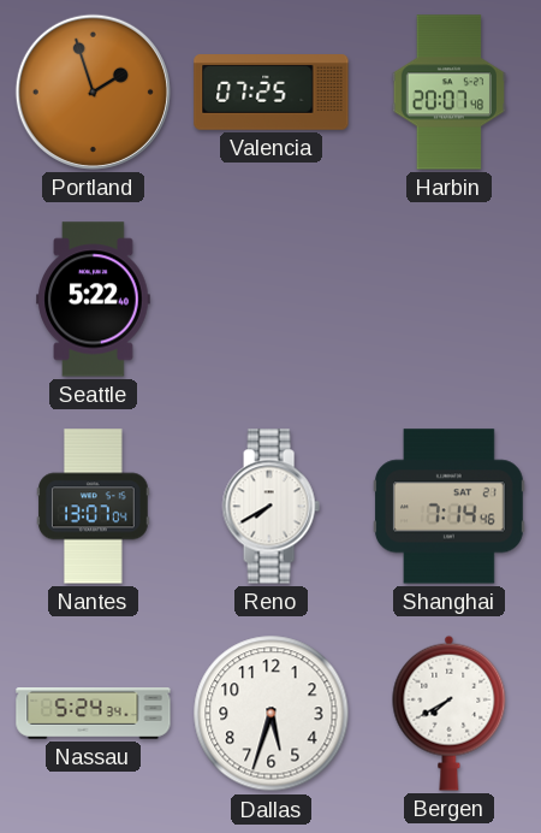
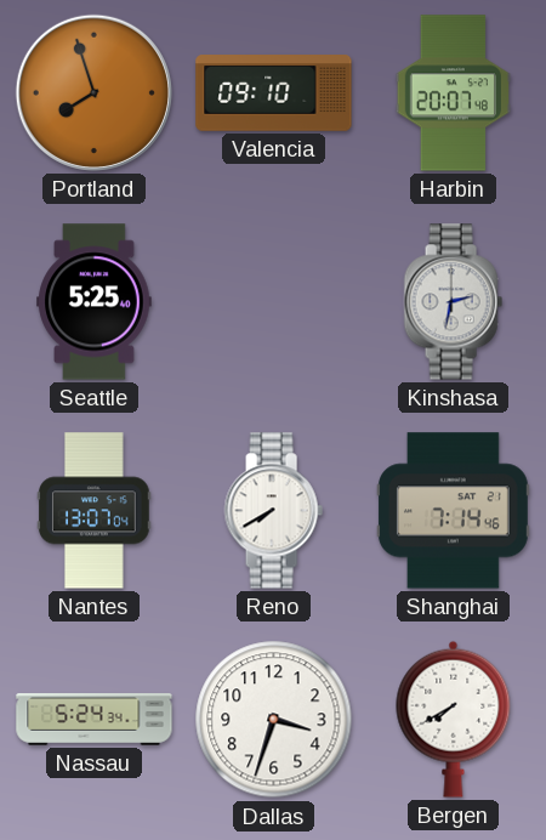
Portland: 1:57 -> 7:57 (93, 92)
Valencia: 07:25 -> 09:10 (274, 93)
Seattle: 5:22 -> 5:25 (95, 302)
Kinshasa: none -> 2:32 (453, 302)
Dallas: 5:33 -> 3:33 (274, 720)
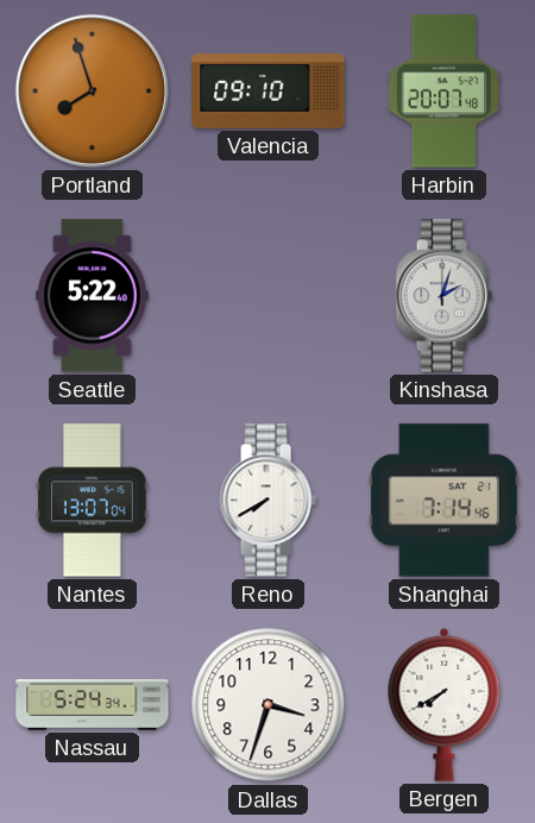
Seattle: 5:25 -> 5:22 (93, 296)
Kinshasa: 2:32 -> 2:03 (443, 296)
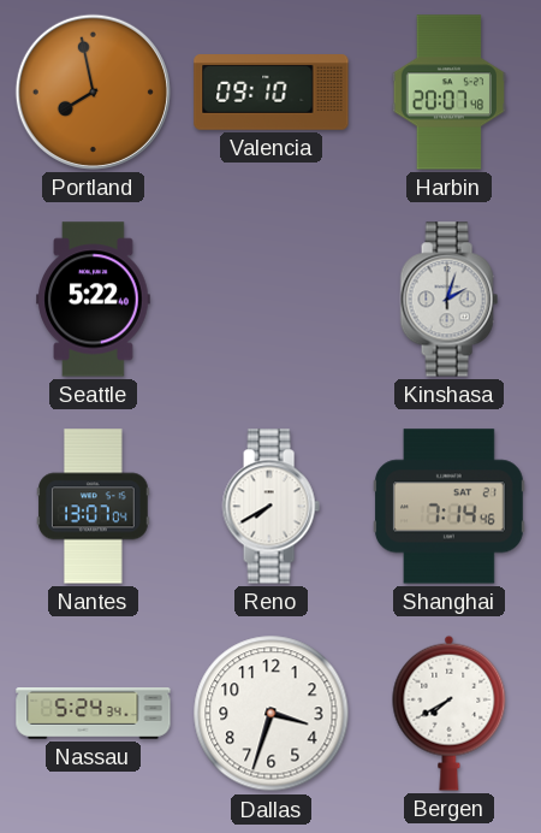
Portland: 7:57 -> 7:58 (93, 91)
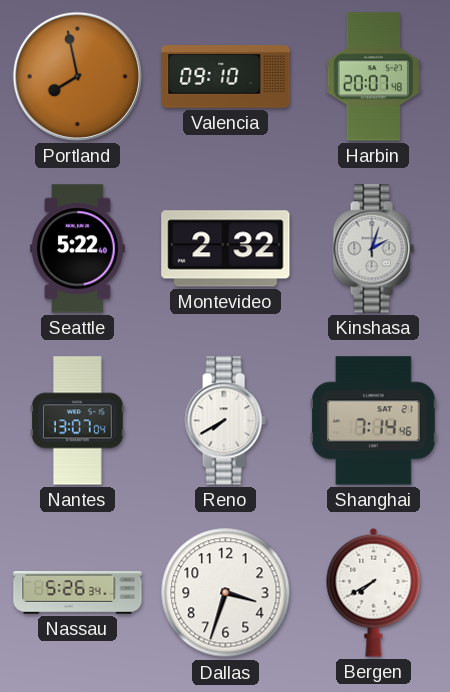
Montevideo: none -> 2:32 (226, 249)
Nassau: 5:24 -> 5:26 (78, 593)
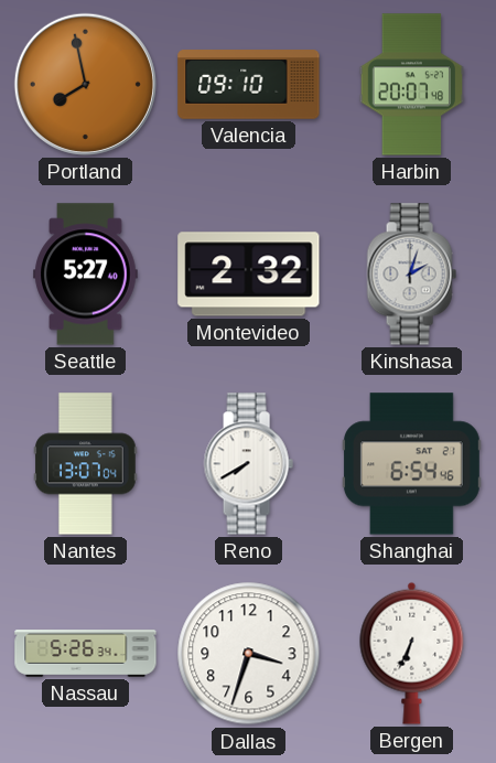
Seattle: 5:22 -> 5:27 (86, 275)
Shanghai: 7:14 -> 6:54 (411, 464)
Bergen: 7:40 -> 6:34 (412, 653)
